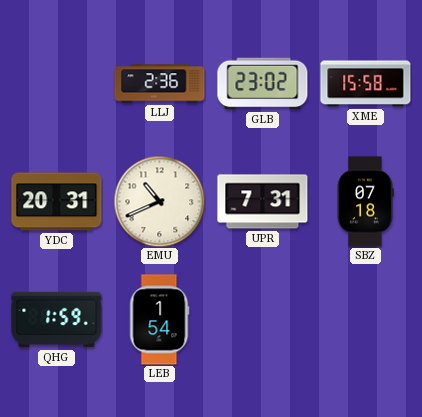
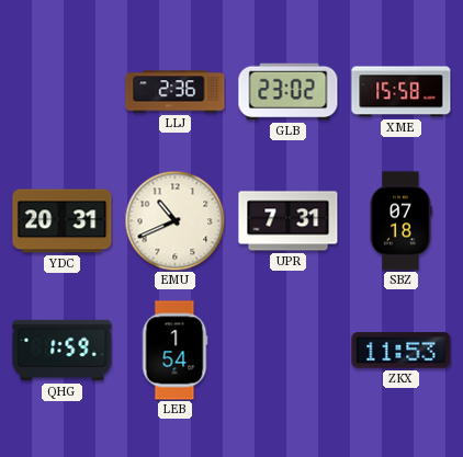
ZKX: none -> 11:53 (402, 351)
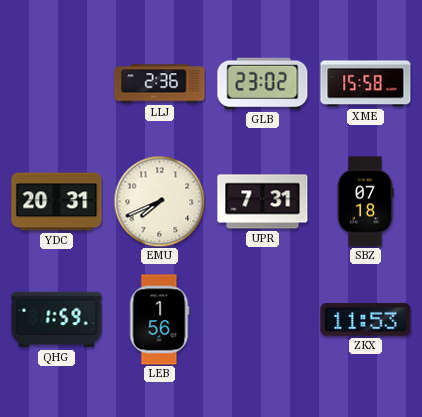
EMU: 10:41 -> 7:41 (159, 201)
LEB: 1:54 -> 1:56 (159, 320)
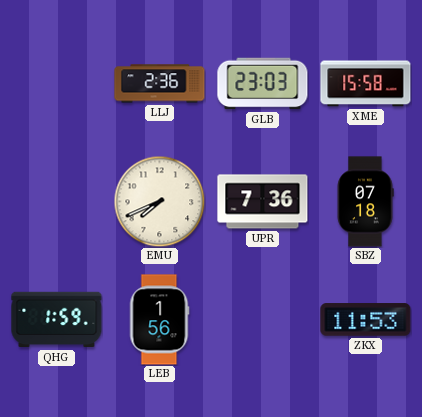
GLB: 23:02 -> 23:03 (263, 84)
YDC: 20:31 -> none (57, 202)
UPR: 7:31 -> 7:36 (263, 202)
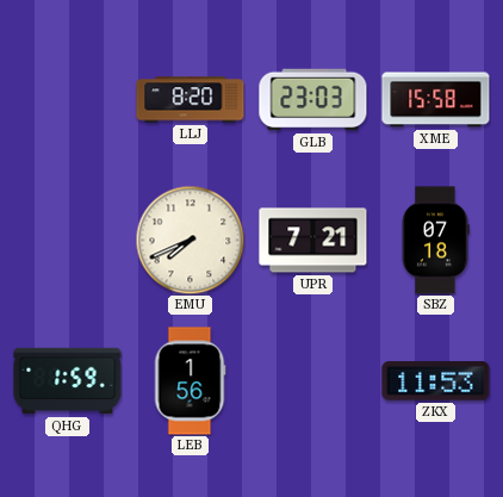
LLJ: 2:36 -> 8:20 (191, 100)
UPR: 7:36 -> 7:21 (313, 241)
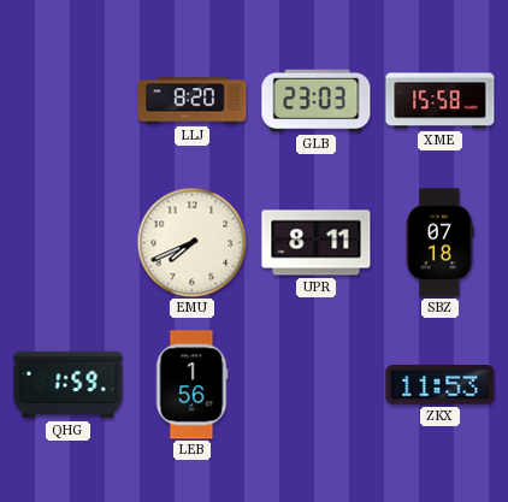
UPR: 7:21 -> 8:11 (317, 243)
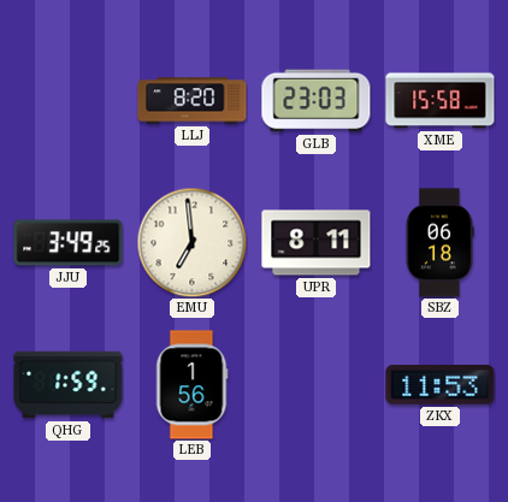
JJU: none -> 3:49 (69, 243)
EMU: 7:41 -> 6:59 (191, 242)
SBZ: 07:18 -> 06:18 (439, 243)
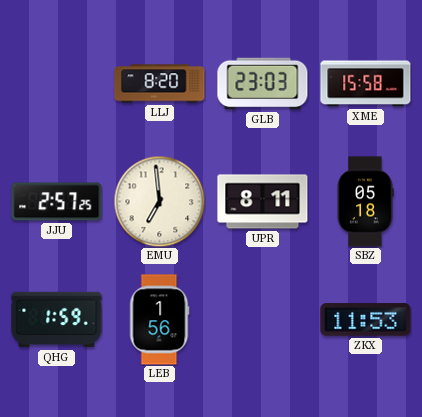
JJU: 3:49 -> 2:57 (57, 202)
SBZ: 06:18 -> 05:18 (365, 202)
